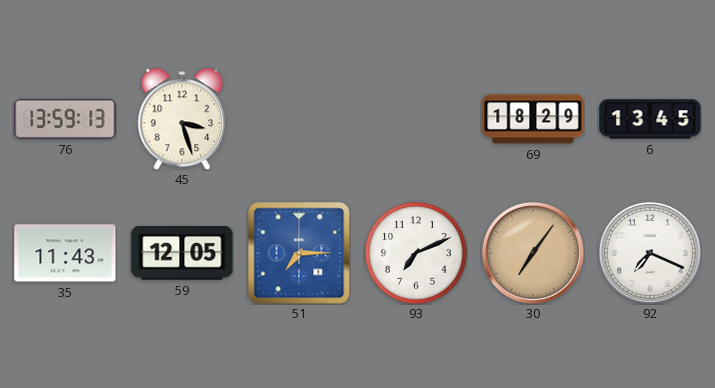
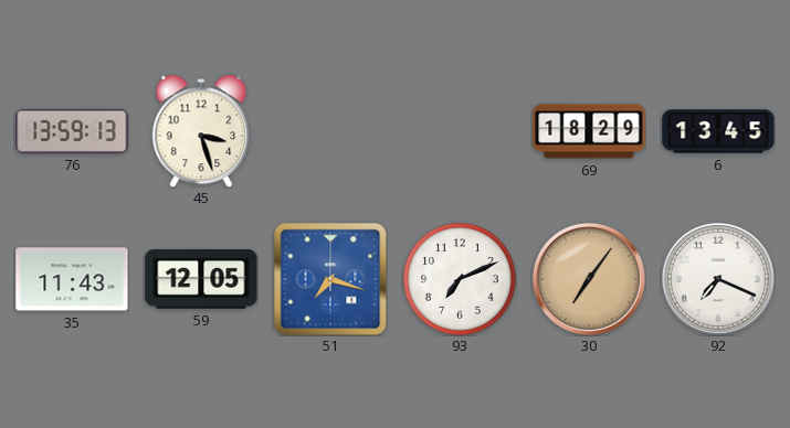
51: 7:15 -> 7:18 (330, 279)
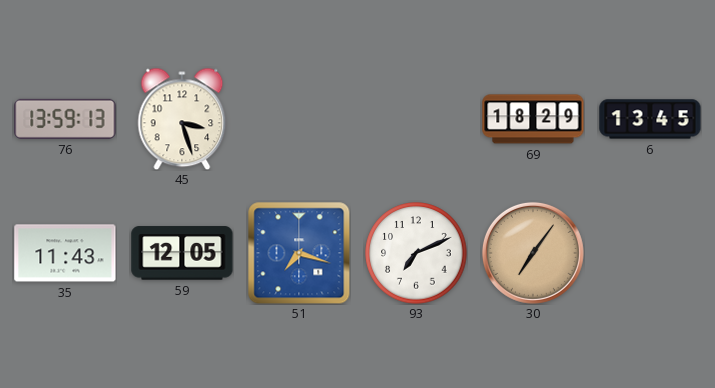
92: 7:19 -> none (718, 279)
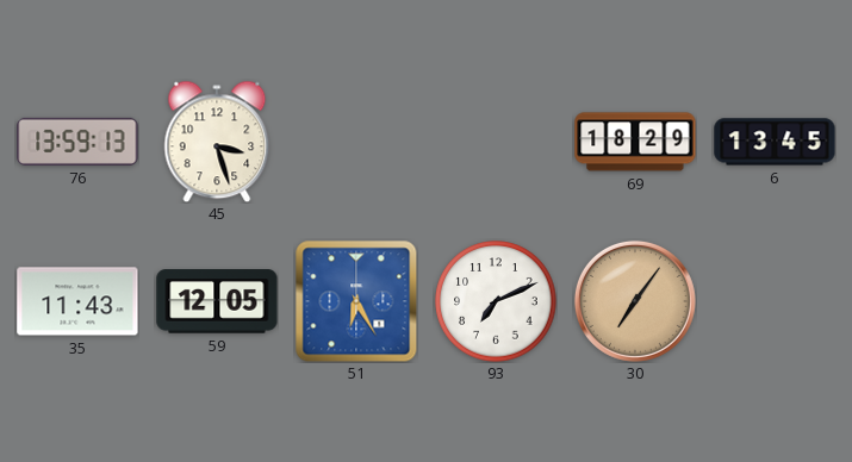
51: 7:18 -> 6:25 (356, 301)
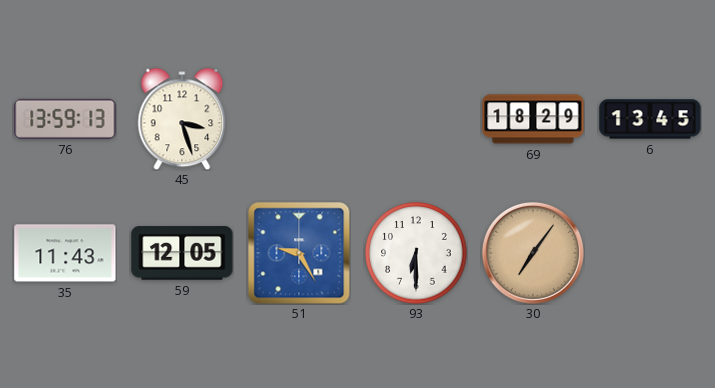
51: 6:25 -> 9:25 (299, 253)
93: 7:11 -> 6:30 (416, 253)
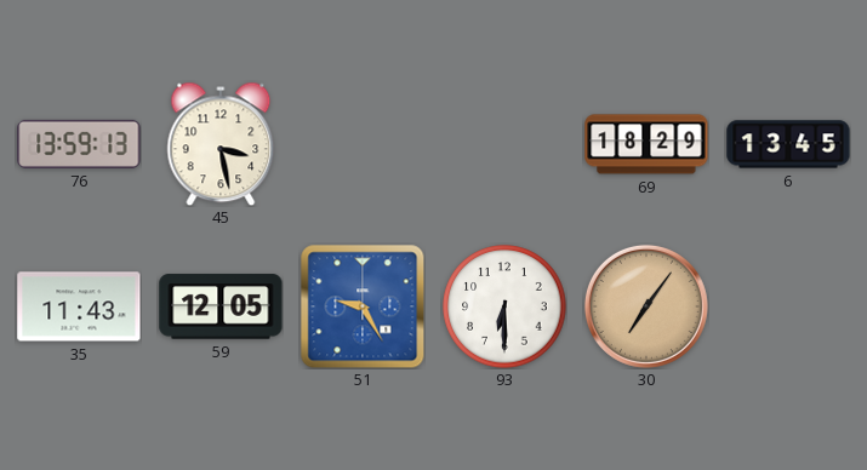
45: 3:27 -> 3:28 (221, 144)
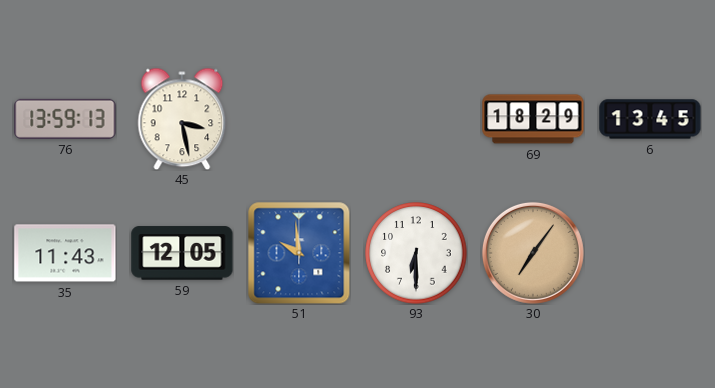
51: 9:25 -> 9:59 (299, 253)
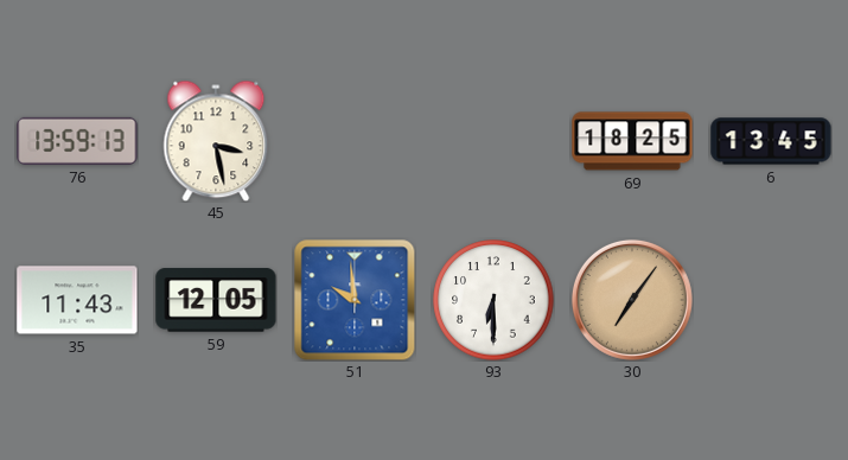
69: 18:29 -> 18:25 (632, 141)
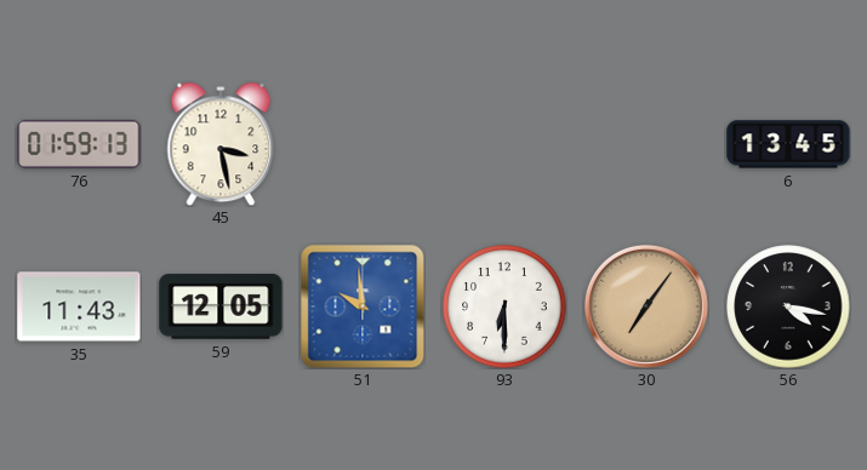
76: 13:59 -> 01:59 (79, 144)
69: 18:25 -> none (632, 141)
56: none -> 4:17 (788, 306)
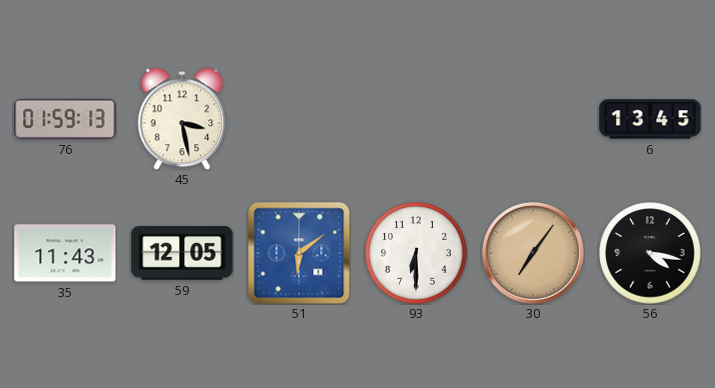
51: 9:59 -> 6:09 (299, 253)
